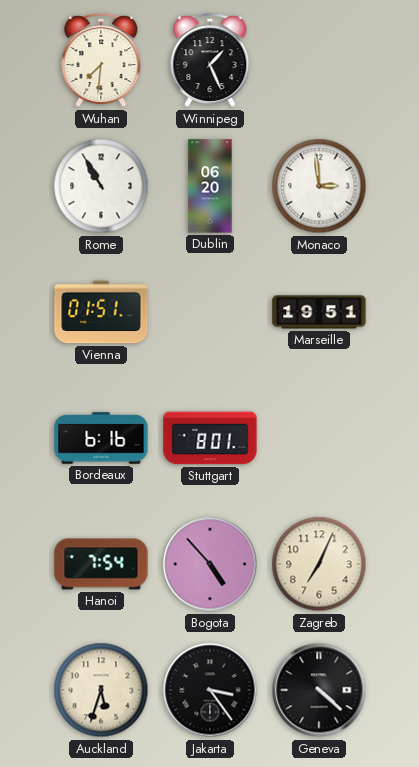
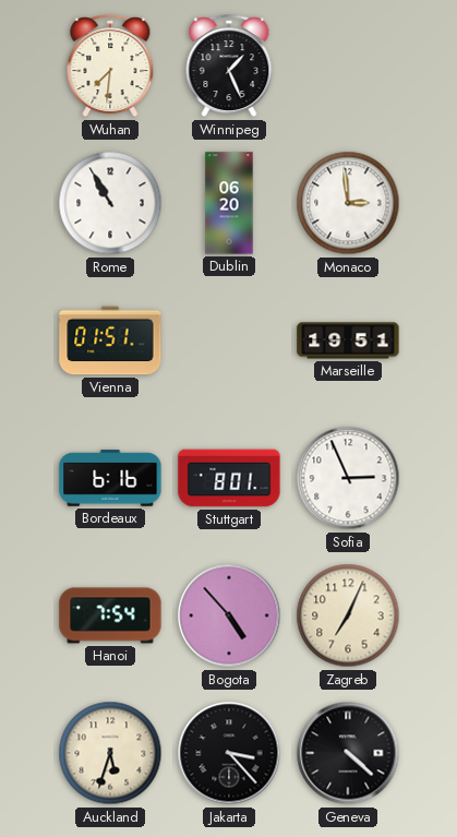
Sofia: none -> 2:56 (348, 478)
Jakarta: 3:24 -> 3:23 (229, 753)
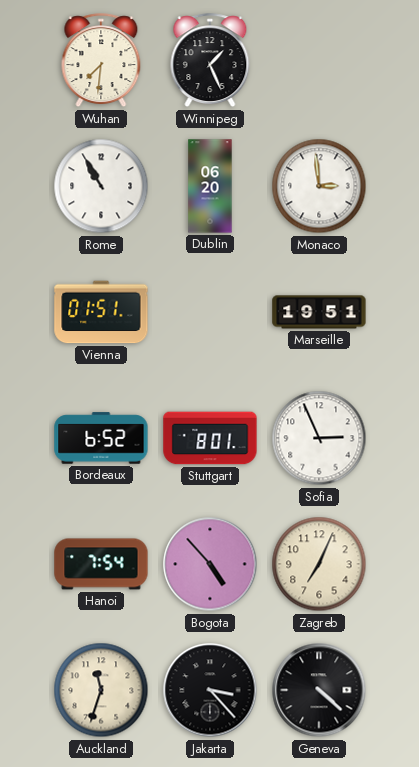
Bordeaux: 6:16 -> 6:52 (101, 438)
Auckland: 5:33 -> 11:33 (101, 690)
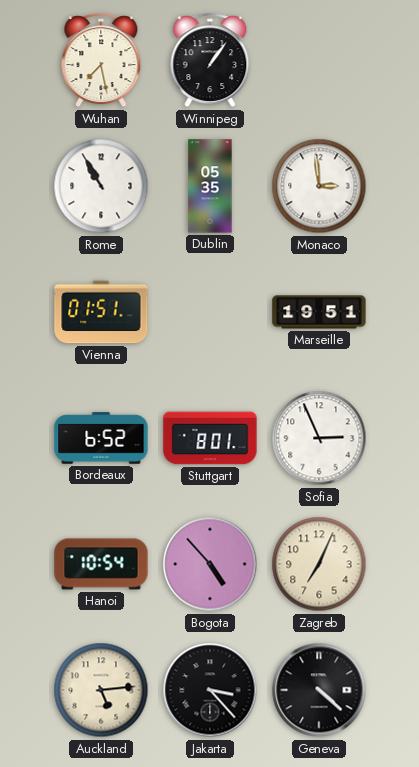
Wuhan: 7:31 -> 7:28 (101, 61)
Winnipeg: 1:26 -> 1:06 (210, 61)
Dublin: 06:20 -> 05:35 (210, 186)
Hanoi: 7:54 -> 10:54 (101, 564)
Auckland: 11:33 -> 5:14 (101, 690)
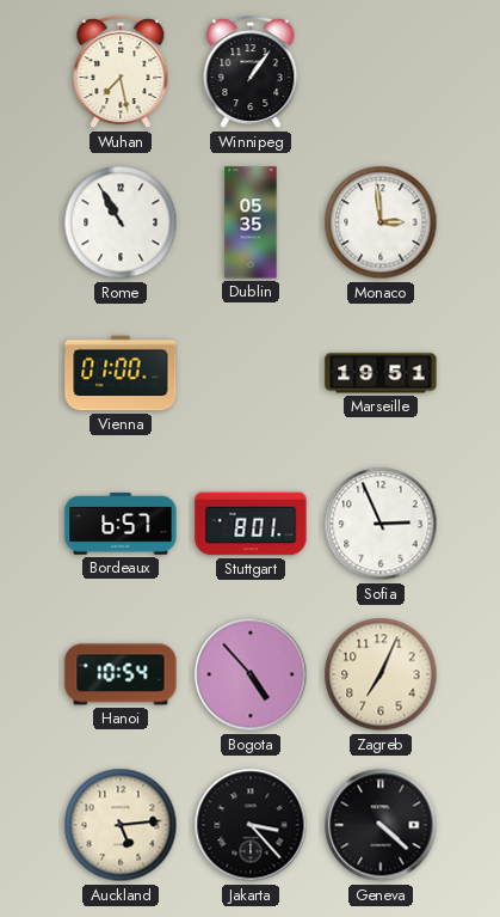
Vienna: 01:51 -> 01:00 (121, 373)
Bordeaux: 6:52 -> 6:57 (121, 524)
